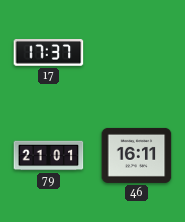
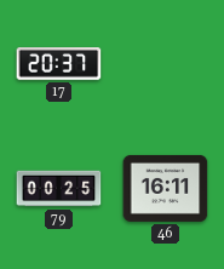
17: 17:37 -> 20:37 (59, 64)
79: 21:01 -> 00:25 (59, 189)
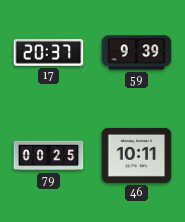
59: none -> 9:39 (137, 53)
46: 16:11 -> 10:11 (137, 155)
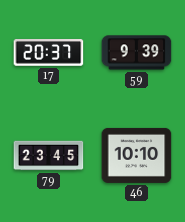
79: 00:25 -> 23:45 (49, 156)
46: 10:11 -> 10:10 (137, 155)
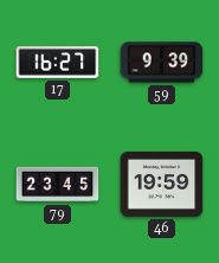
17: 20:37 -> 16:27 (58, 63)
46: 10:10 -> 19:59 (162, 184)
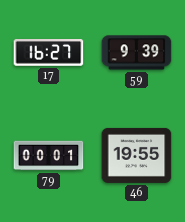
79: 23:45 -> 00:01 (49, 156)
46: 19:59 -> 19:55 (137, 155)
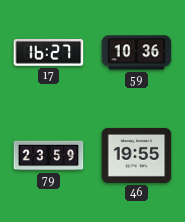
59: 9:39 -> 10:36 (137, 53)
79: 00:01 -> 23:59 (49, 156)
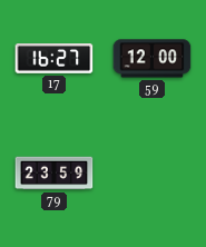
59: 10:36 -> 12:00 (153, 59)
46: 19:55 -> none (137, 155)
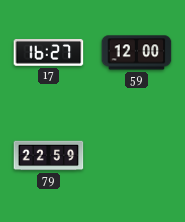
79: 23:59 -> 22:59 (49, 156)
